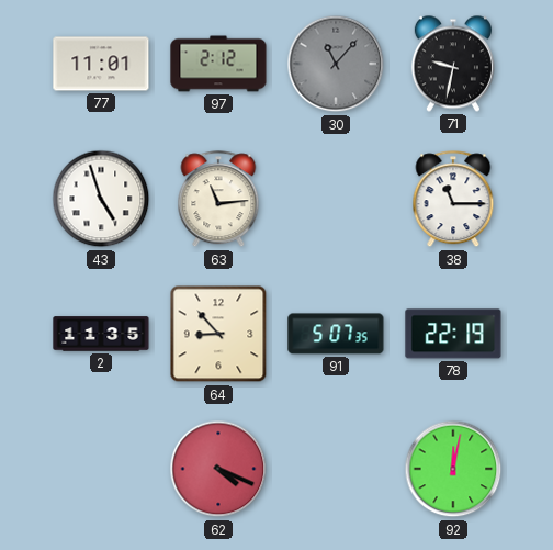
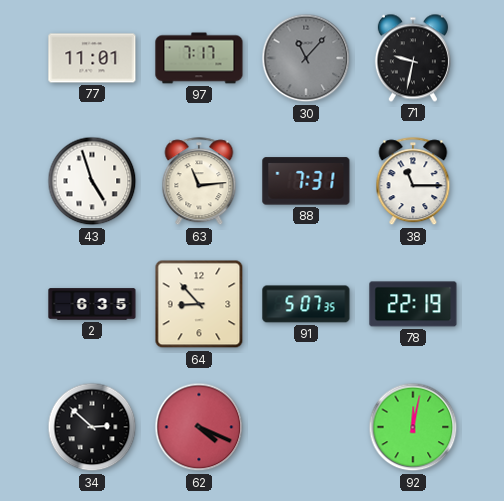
97: 2:12 -> 7:17 (199, 58)
88: none -> 7:31 (306, 181)
2: 11:35 -> 6:35 (92, 304)
34: none -> 2:52 (92, 427)
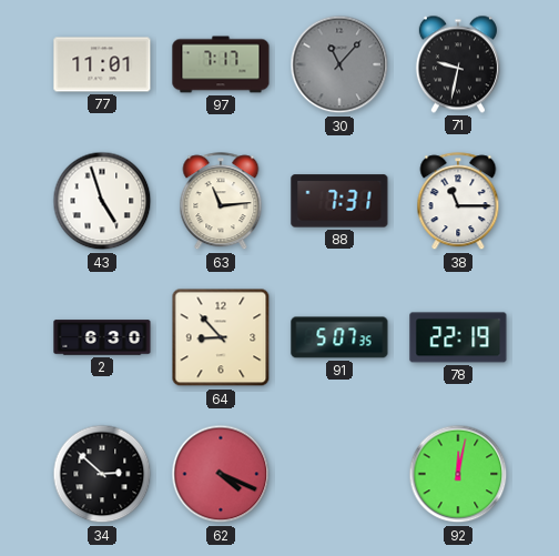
2: 6:35 -> 6:30 (102, 337)
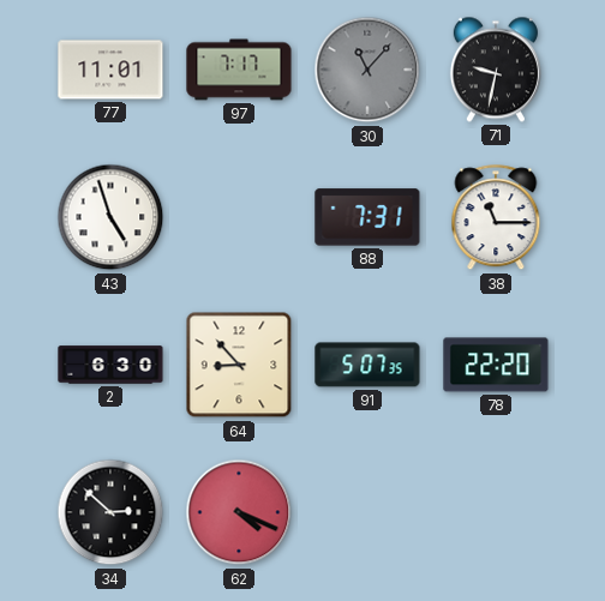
63: 11:14 -> none (221, 202)
78: 22:19 -> 22:20 (496, 365)
92: 12:02 -> none (458, 474)
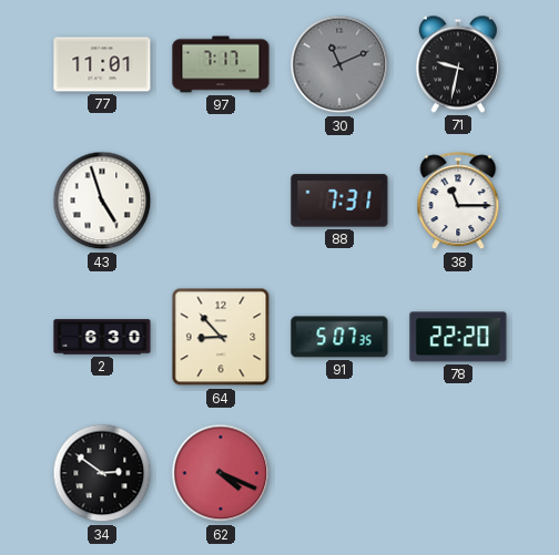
30: 11:07 -> 11:11 (339, 64)
34: 2:52 -> 2:51 (102, 473)
